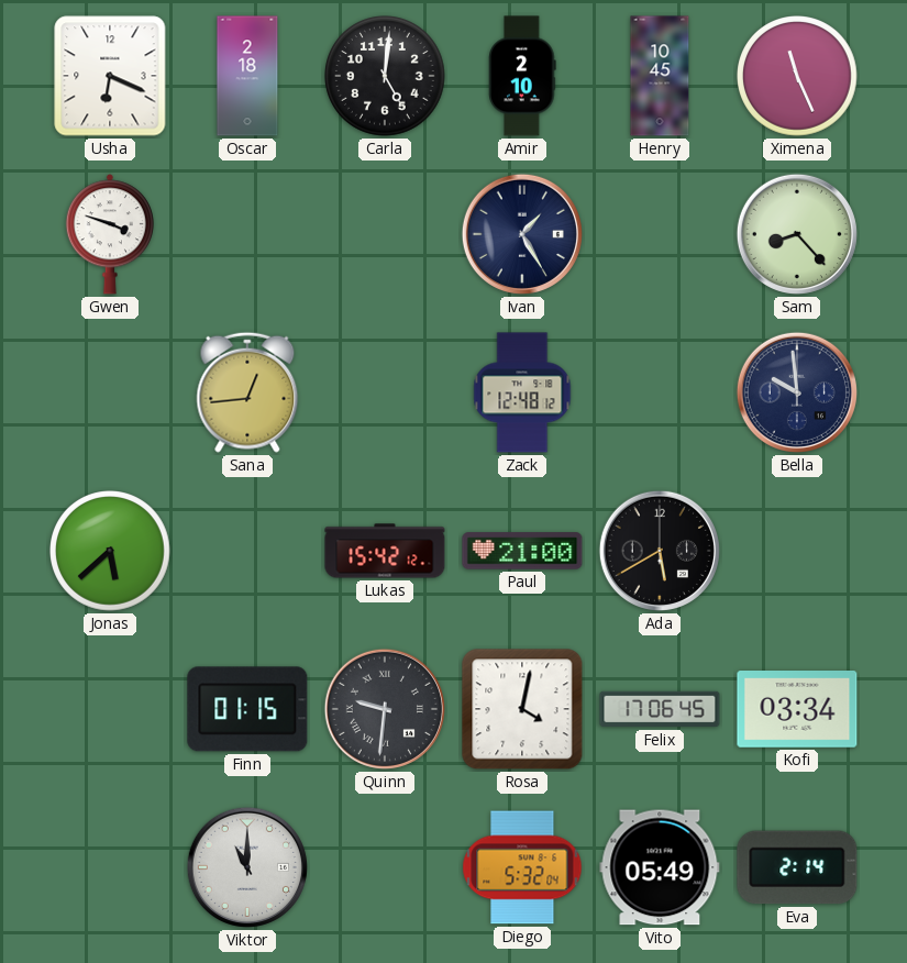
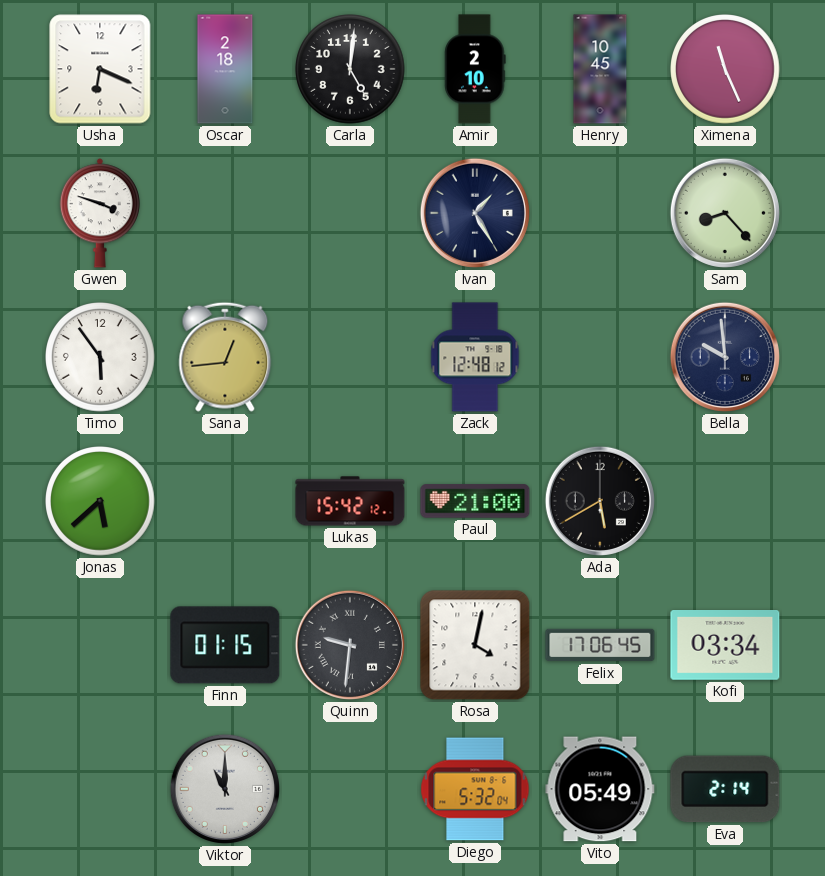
Timo: none -> 5:54 (101, 358)
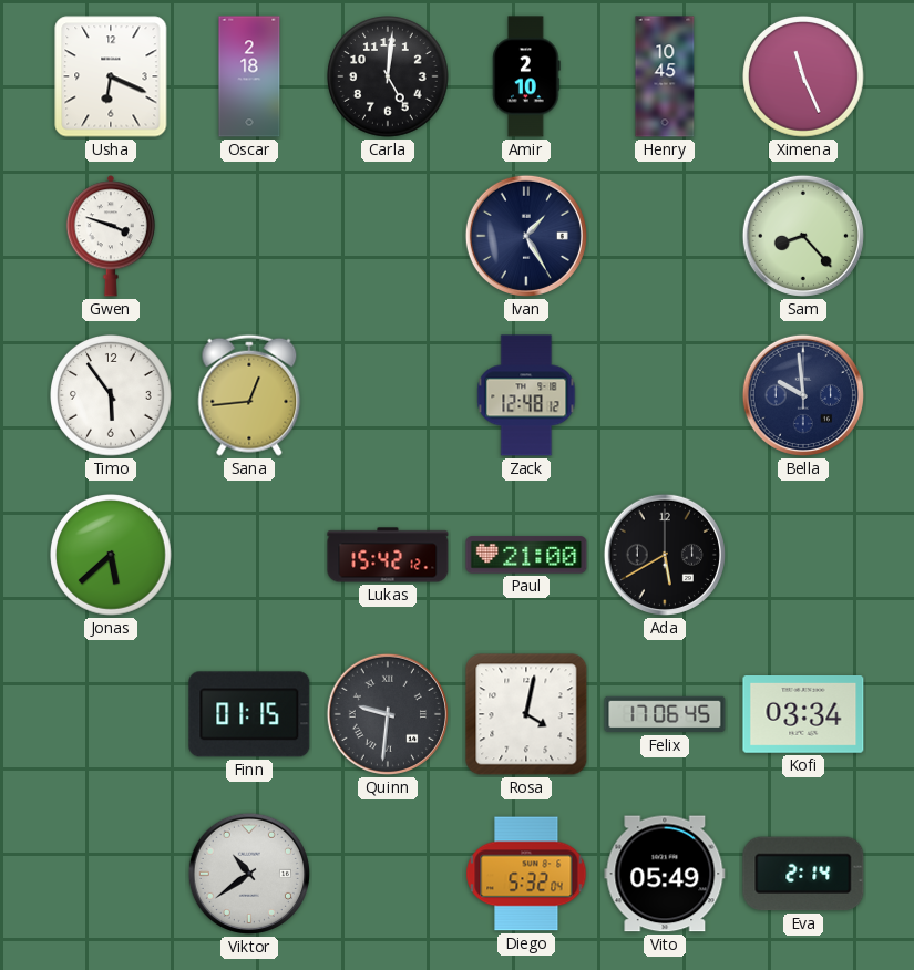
Viktor: 11:00 -> 10:39 (249, 874)
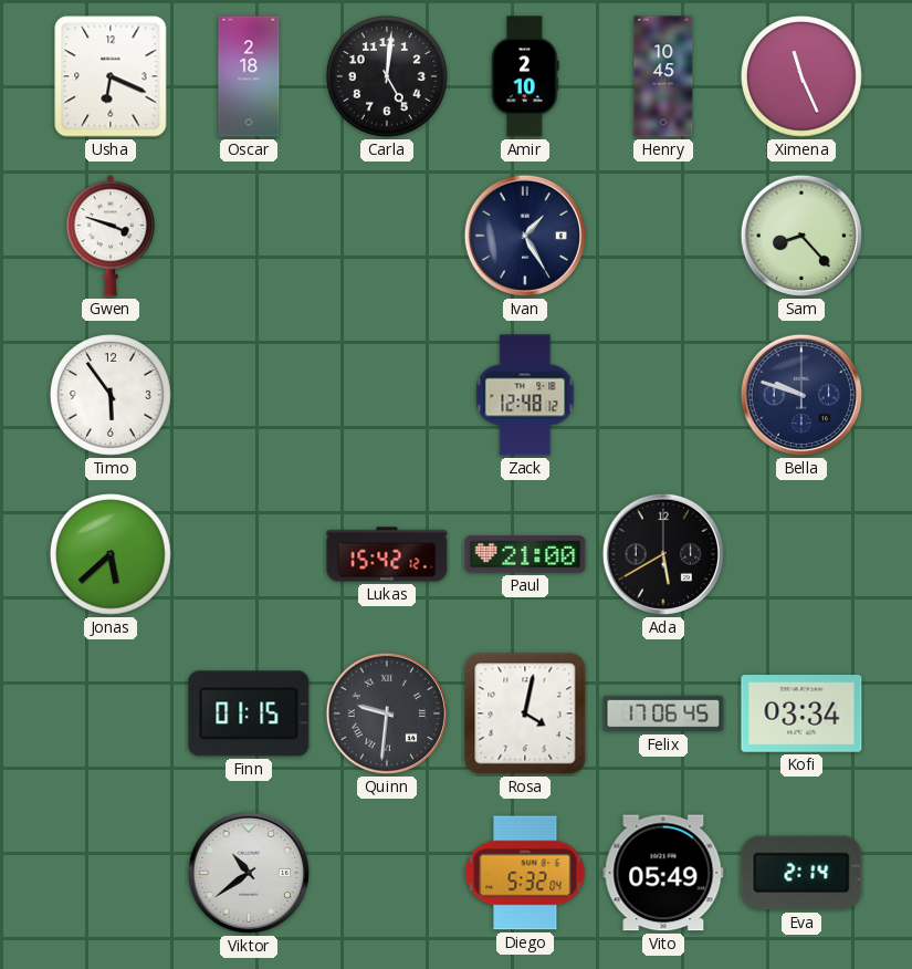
Sana: 12:44 -> none (249, 395)
Bella: 9:59 -> 9:48 (801, 395)
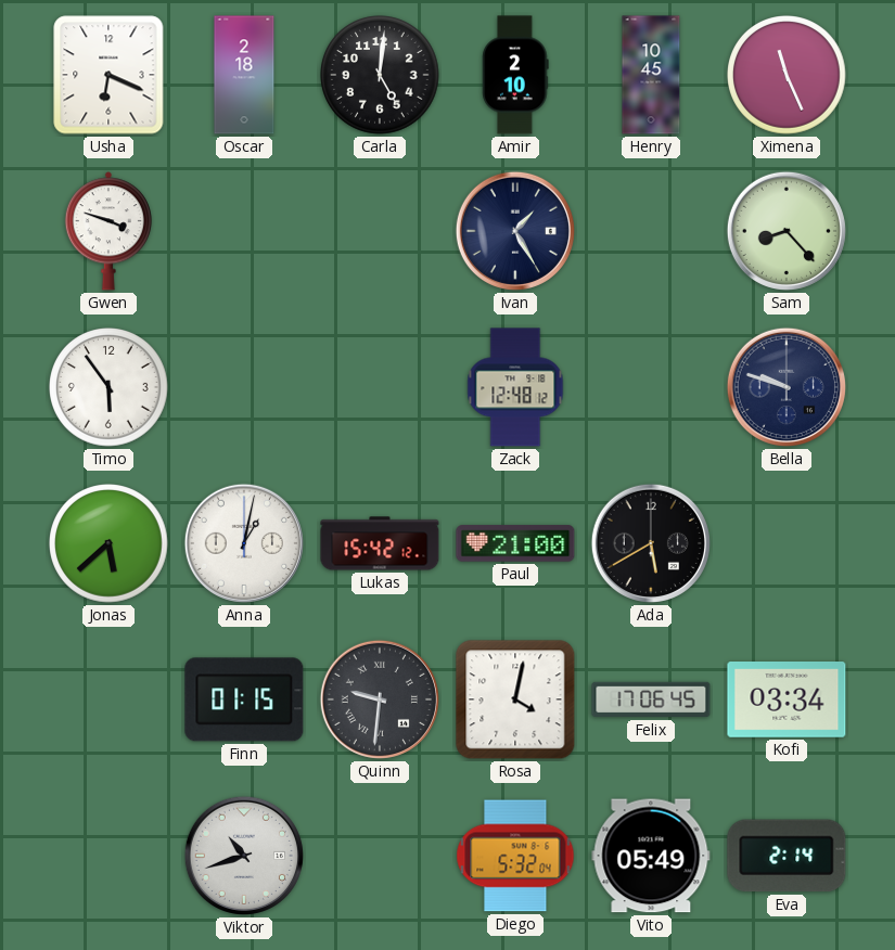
Anna: none -> 1:02 (244, 543)
Viktor: 10:39 -> 10:42 (244, 856)
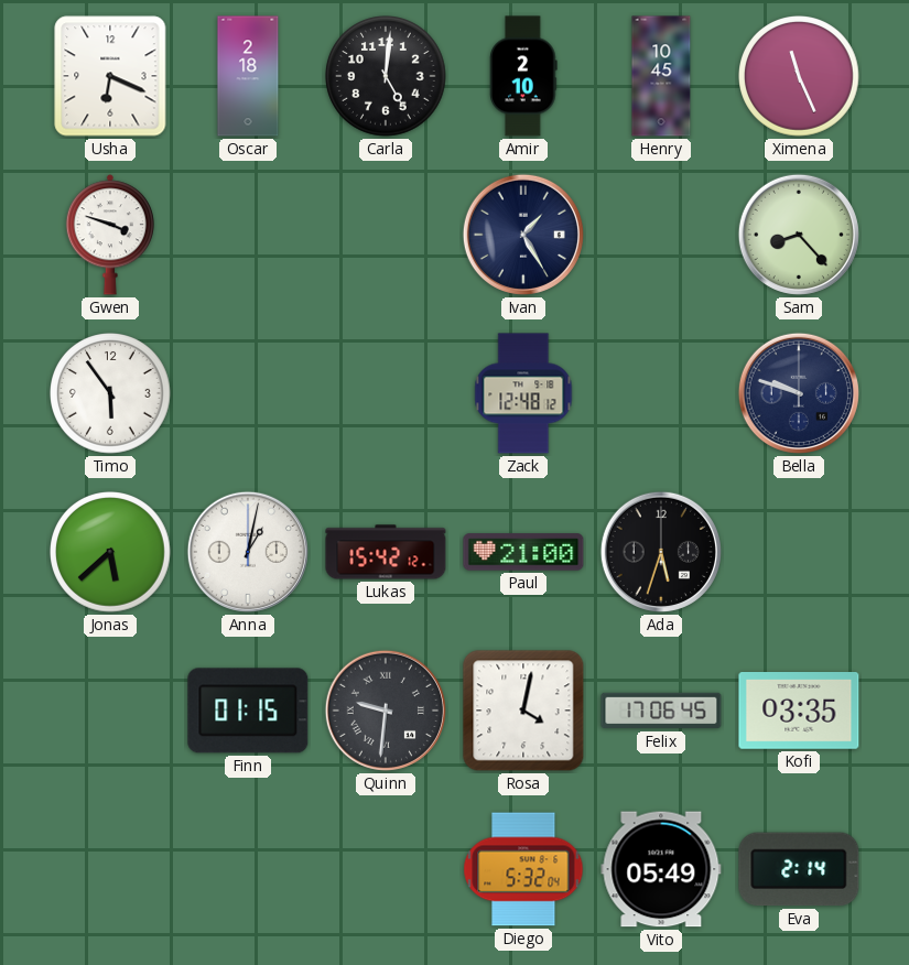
Ada: 5:40 -> 5:33 (661, 552)
Kofi: 03:34 -> 03:35 (799, 712)
Viktor: 10:42 -> none (244, 856)
